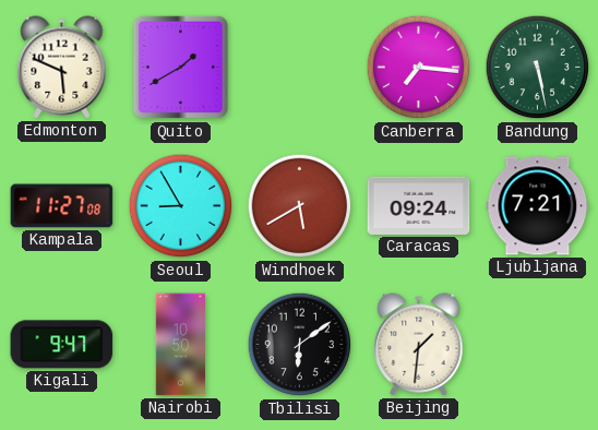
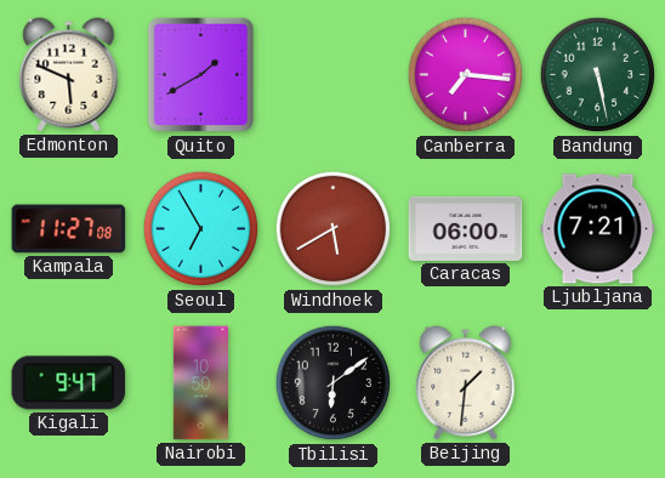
Seoul: 8:55 -> 6:55 (201, 229)
Caracas: 09:24 -> 06:00 (466, 228)
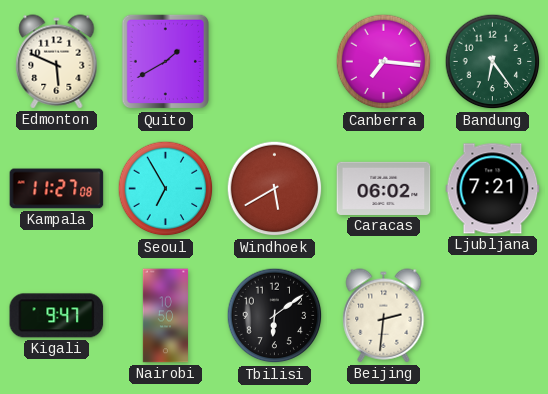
Bandung: 5:28 -> 6:24 (493, 62)
Caracas: 06:00 -> 06:02 (384, 188)
Beijing: 1:31 -> 2:31 (384, 316)
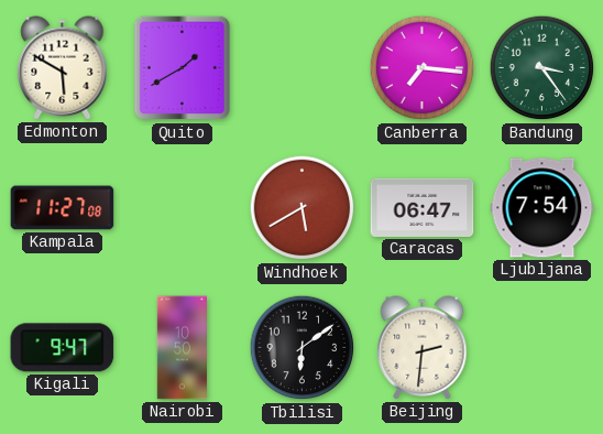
Edmonton: 5:49 -> 5:50 (63, 68)
Bandung: 6:24 -> 3:24 (542, 68)
Seoul: 6:55 -> none (166, 189)
Caracas: 06:02 -> 06:47 (423, 207)
Ljubljana: 7:21 -> 7:54 (542, 208)
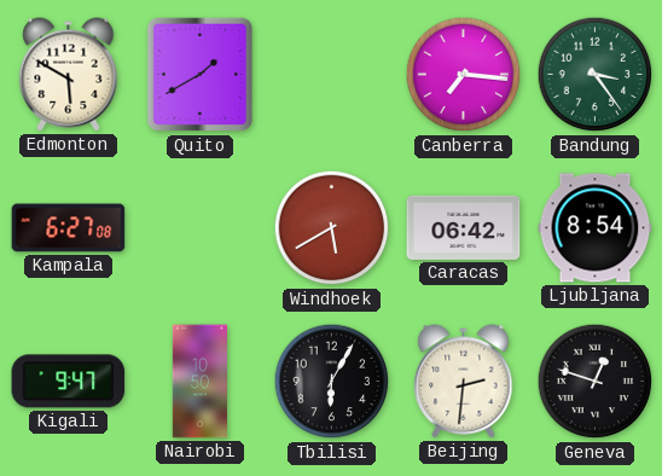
Kampala: 11:27 -> 6:27 (69, 228)
Caracas: 06:47 -> 06:42 (464, 227)
Ljubljana: 7:54 -> 8:54 (596, 228)
Tbilisi: 6:09 -> 6:05 (332, 382)
Geneva: none -> 12:48 (596, 382)
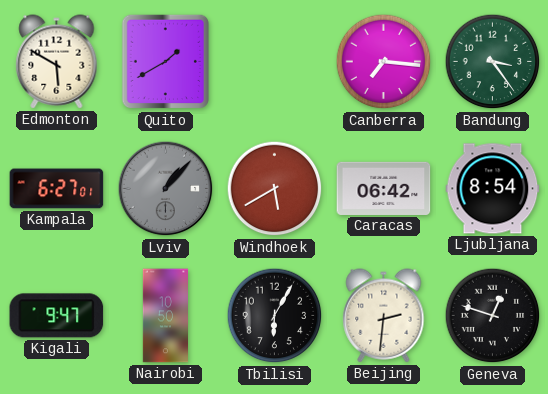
Kampala: 6:27:08 -> 6:27:01 (57, 189)
Lviv: none -> 1:07 (166, 189)
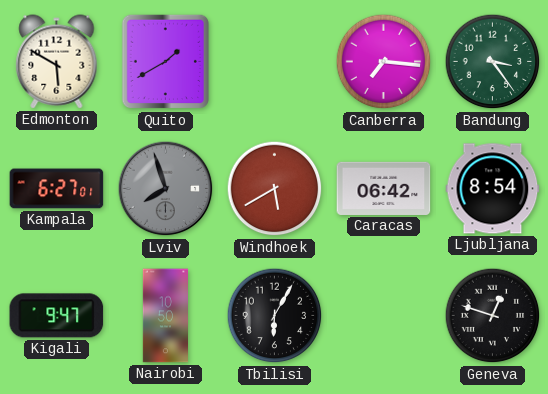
Lviv: 1:07 -> 7:57 (166, 189)
Beijing: 2:31 -> none (384, 316)
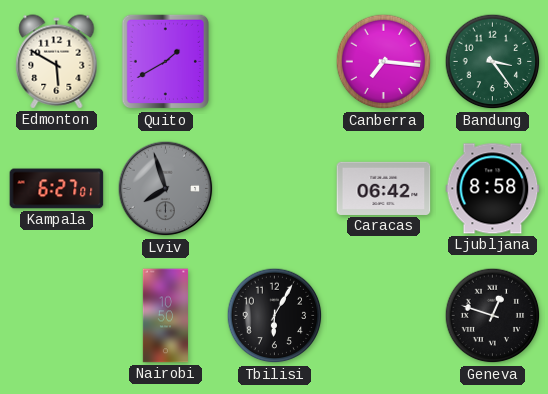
Windhoek: 5:40 -> none (275, 189)
Ljubljana: 8:54 -> 8:58 (493, 189)
Kigali: 9:47 -> none (57, 316)
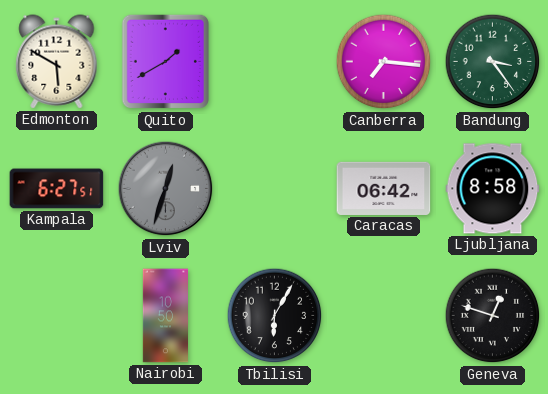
Kampala: 6:27:01 -> 6:27:51 (57, 189)
Lviv: 7:57 -> 12:33 (166, 189)
